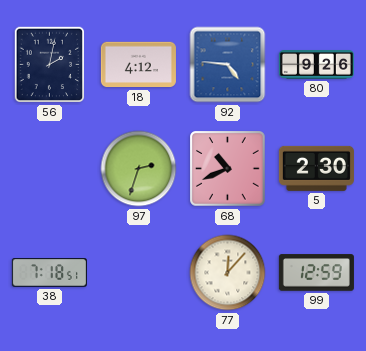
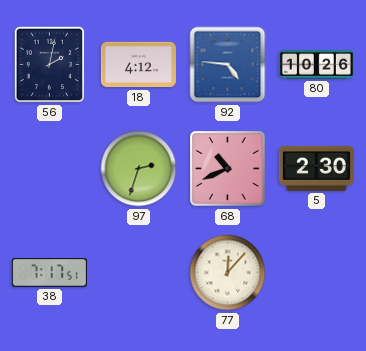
80: 9:26 -> 10:26 (316, 65)
38: 7:18 -> 7:17 (49, 273)
99: 12:59 -> none (316, 273)
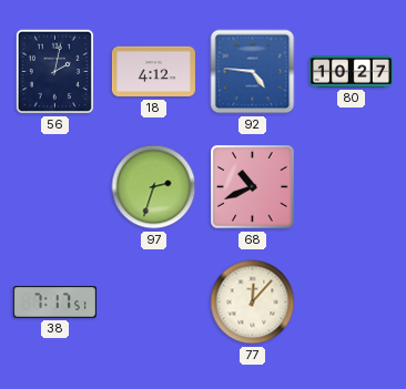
80: 10:26 -> 10:27 (351, 72)
5: 2:30 -> none (316, 168)
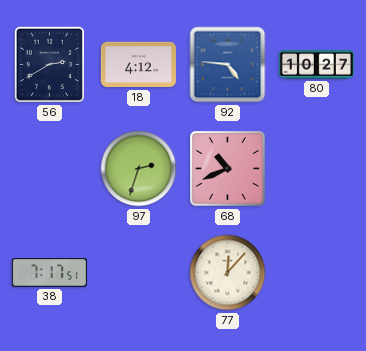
56: 2:02 -> 2:40 (50, 65)
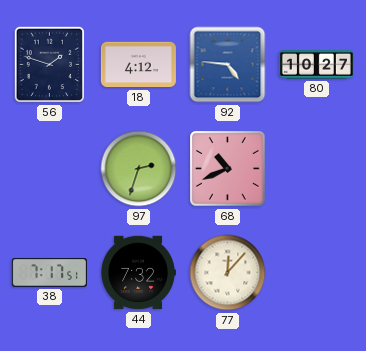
56: 2:40 -> 1:48 (50, 65)
44: none -> 7:32 (138, 273)
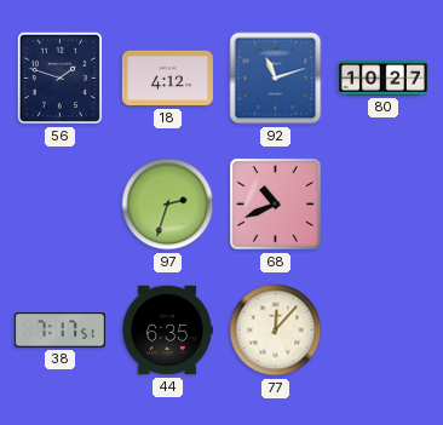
92: 4:46 -> 11:12 (276, 79)
44: 7:32 -> 6:35 (167, 331)
